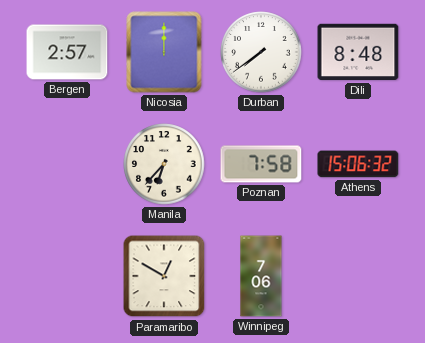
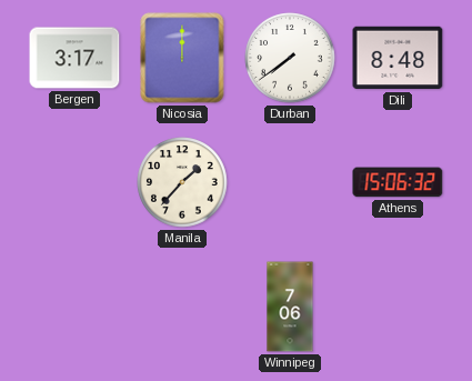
Bergen: 2:57 -> 3:17 (74, 58)
Manila: 6:37 -> 1:37 (182, 182)
Poznan: 7:58 -> none (261, 164)
Paramaribo: 12:50 -> none (164, 276)
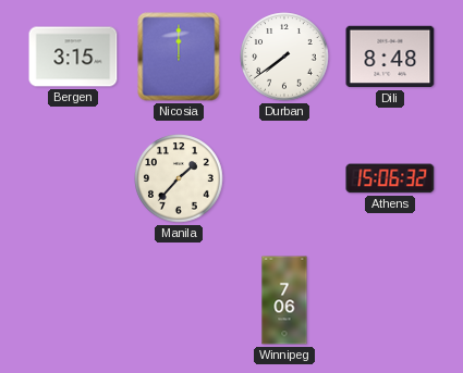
Bergen: 3:17 -> 3:15 (73, 57)
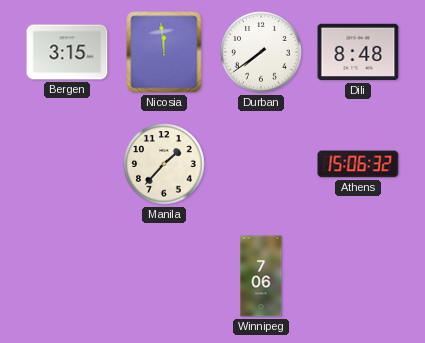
Nicosia: 12:00 -> 11:59 (164, 52)
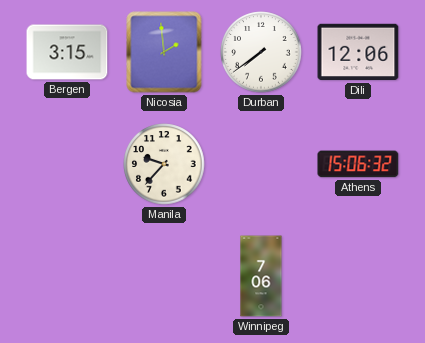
Nicosia: 11:59 -> 1:59 (164, 52)
Dili: 8:48 -> 12:06 (358, 52)
Manila: 1:37 -> 9:37 (164, 164)
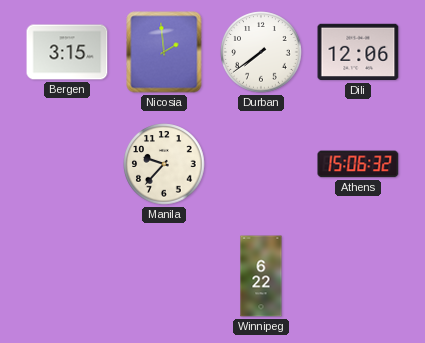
Winnipeg: 7:06 -> 6:22 (261, 276)
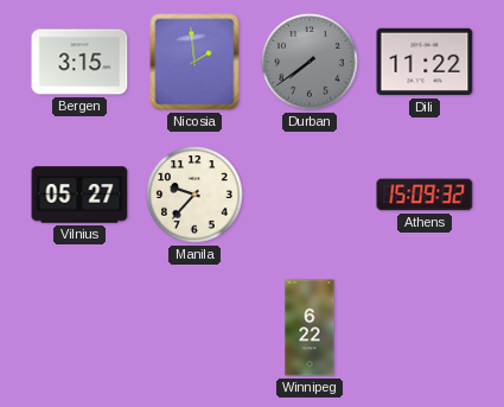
Durban dial: white -> grey (310, 62)
Dili: 12:06 -> 11:22 (425, 62)
Vilnius: none -> 05:27 (79, 195)
Athens: 15:06 -> 15:09 (425, 195)
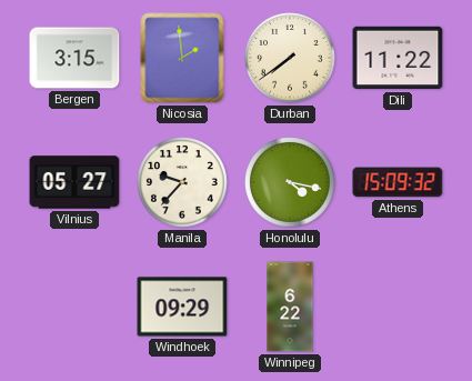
Durban dial: grey -> cream (290, 58)
Honolulu: none -> 4:17 (290, 182)
Windhoek: none -> 09:29 (182, 307)
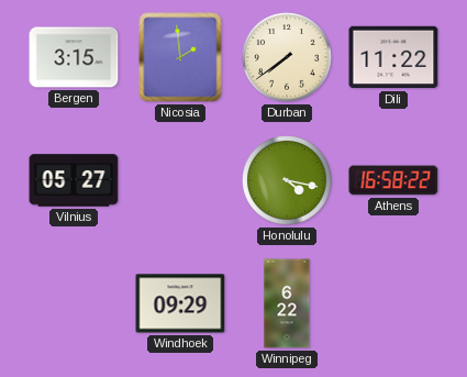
Manila: 9:37 -> none (182, 182)
Athens: 15:09 -> 16:58 (393, 180)
